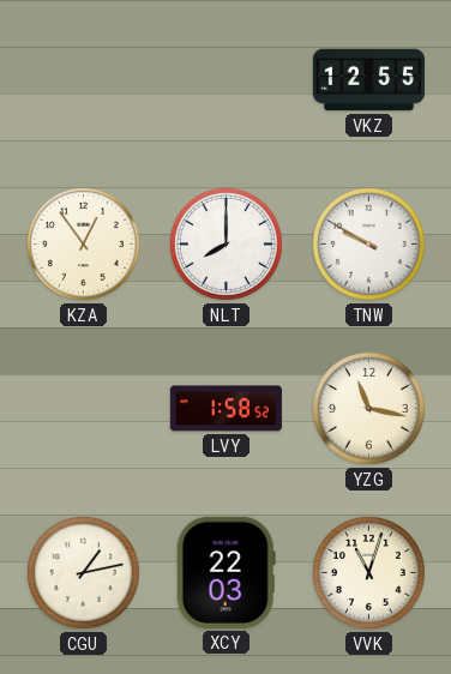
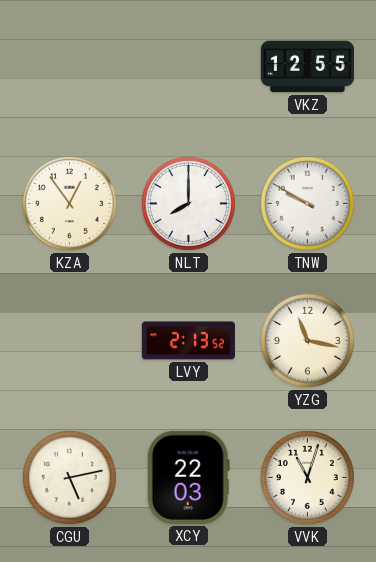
LVY: 1:58 -> 2:13 (188, 341)
CGU: 1:13 -> 5:13 (69, 477)
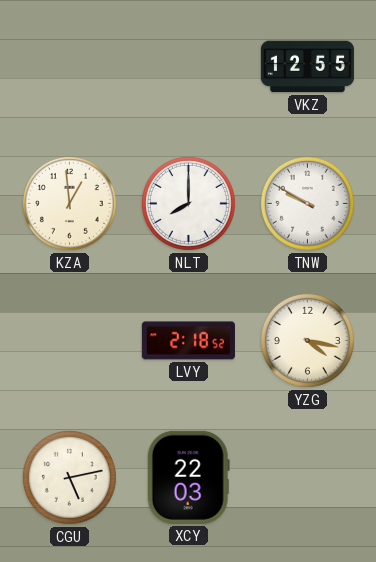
KZA: 12:54 -> 12:59 (69, 203)
LVY: 2:13 -> 2:18 (188, 341)
YZG: 11:17 -> 4:17 (307, 340)
VVK: 11:03 -> none (307, 477)
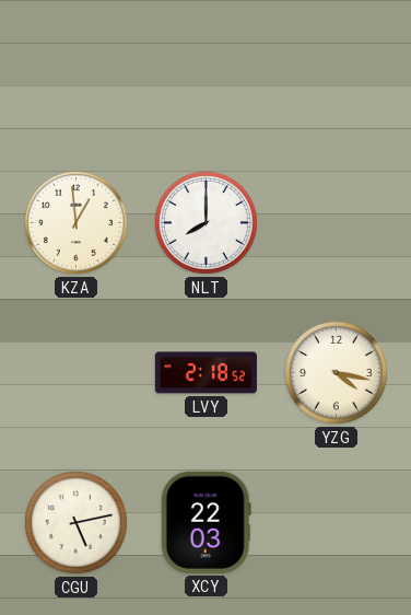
VKZ: 12:55 -> none (307, 67)
TNW: 9:50 -> none (307, 203)
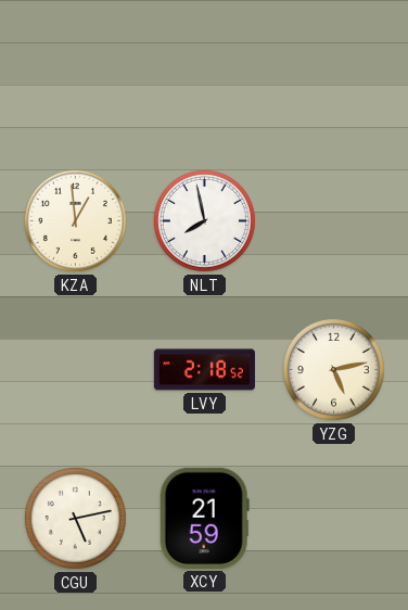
NLT: 8:00 -> 7:58 (204, 220)
YZG: 4:17 -> 5:13 (333, 369)
XCY: 22:03 -> 21:59 (204, 518)
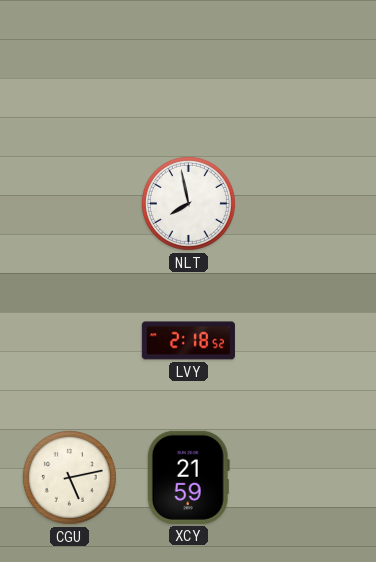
KZA: 12:59 -> none (75, 220)
YZG: 5:13 -> none (333, 369)
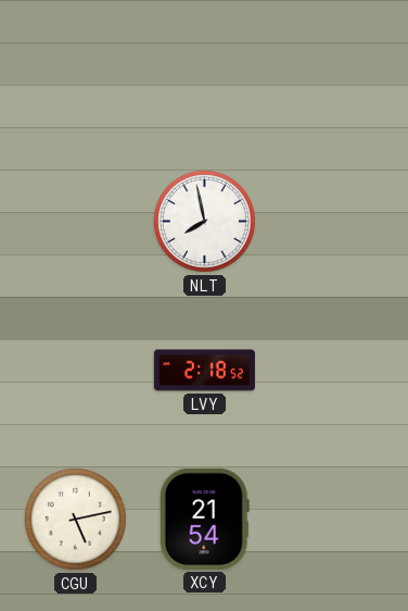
XCY: 21:59 -> 21:54 (204, 519)
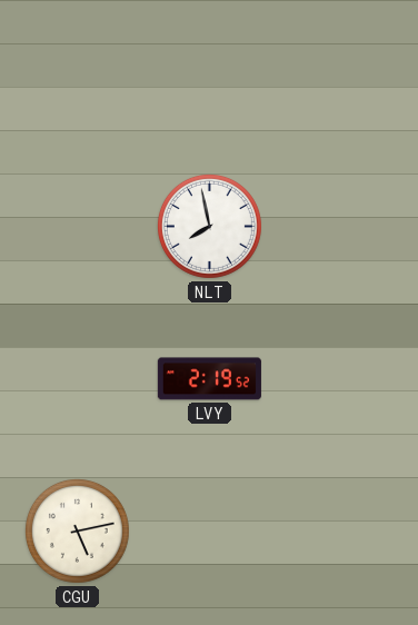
LVY: 2:18 -> 2:19 (209, 379)
XCY: 21:54 -> none (204, 519)
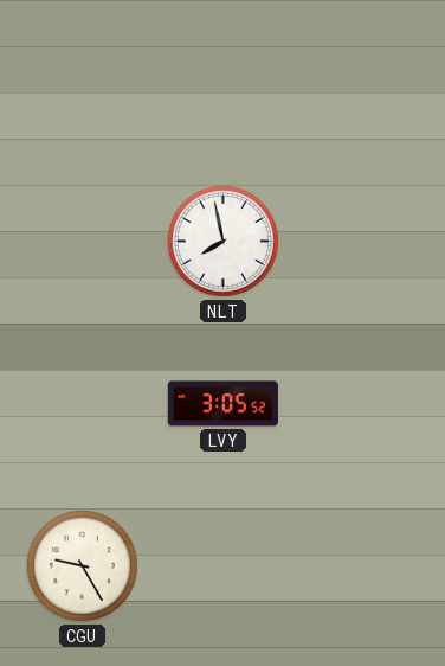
LVY: 2:19 -> 3:05 (222, 404)
CGU: 5:13 -> 9:25 (82, 565)
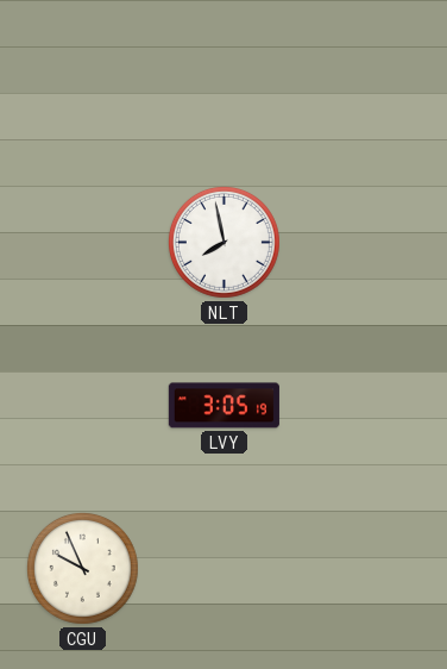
LVY: 3:05:52 -> 3:05:19 (223, 406)
CGU: 9:25 -> 9:56 (82, 568)
